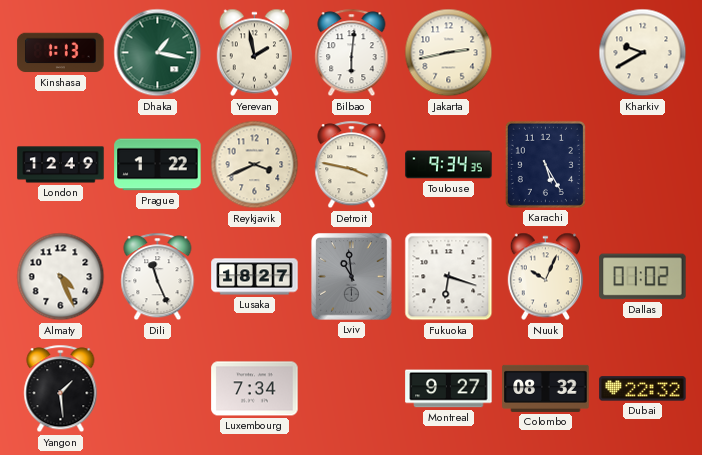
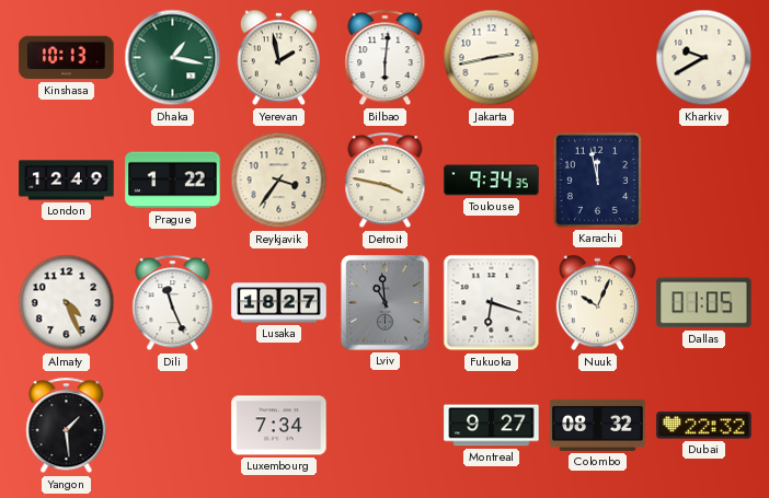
Kinshasa: 1:13 -> 10:13 (67, 58)
Reykjavik: 3:41 -> 3:36 (279, 181)
Karachi: 5:25 -> 11:58 (597, 179)
Dallas: 01:02 -> 01:05 (704, 303)
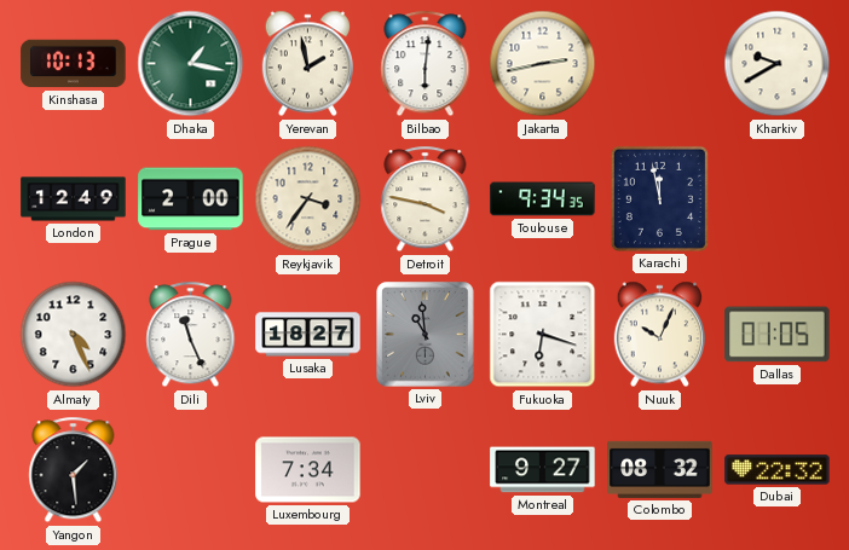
Prague: 1:22 -> 2:00 (191, 199)
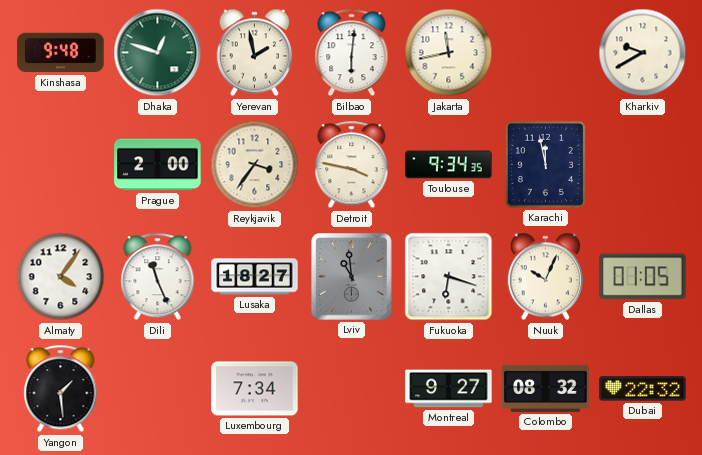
Kinshasa: 10:13 -> 9:48 (61, 53)
Dhaka: 1:17 -> 12:48 (158, 53)
Jakarta: 2:43 -> 11:43 (449, 53)
London: 12:49 -> none (74, 199)
Almaty: 4:26 -> 4:06 (61, 277)
